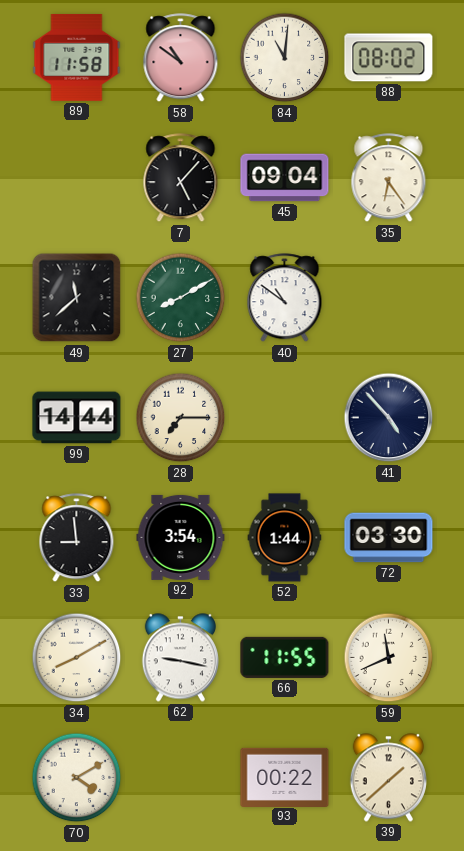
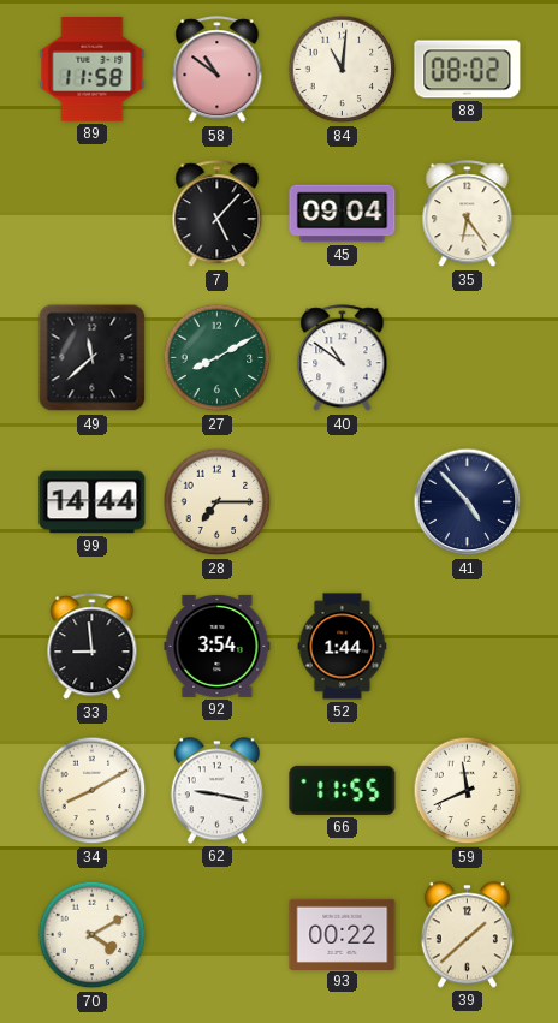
72: 03:30 -> none (389, 538)
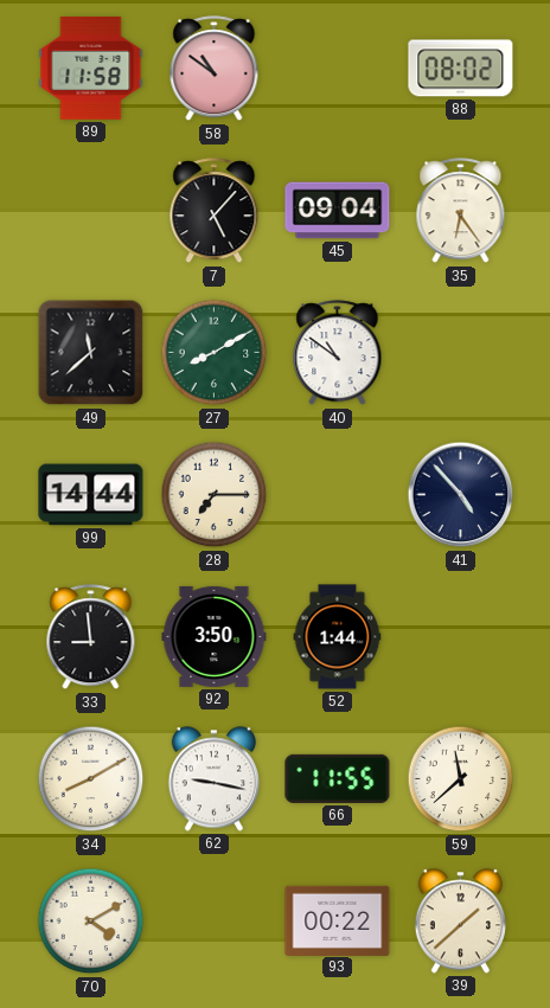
84: 11:01 -> none (343, 70)
92: 3:54 -> 3:50 (215, 636)
59: 11:41 -> 11:38 (461, 779)
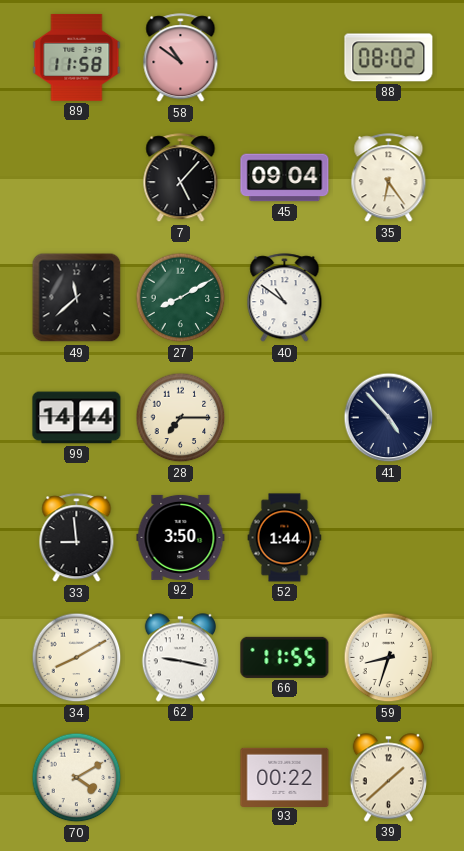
59: 11:38 -> 8:33 (389, 658)
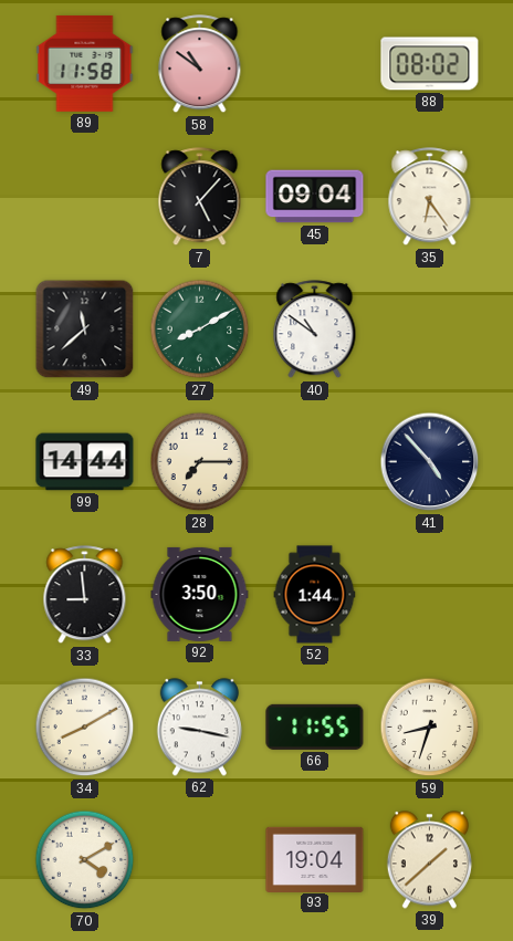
93: 00:22 -> 19:04 (315, 859)
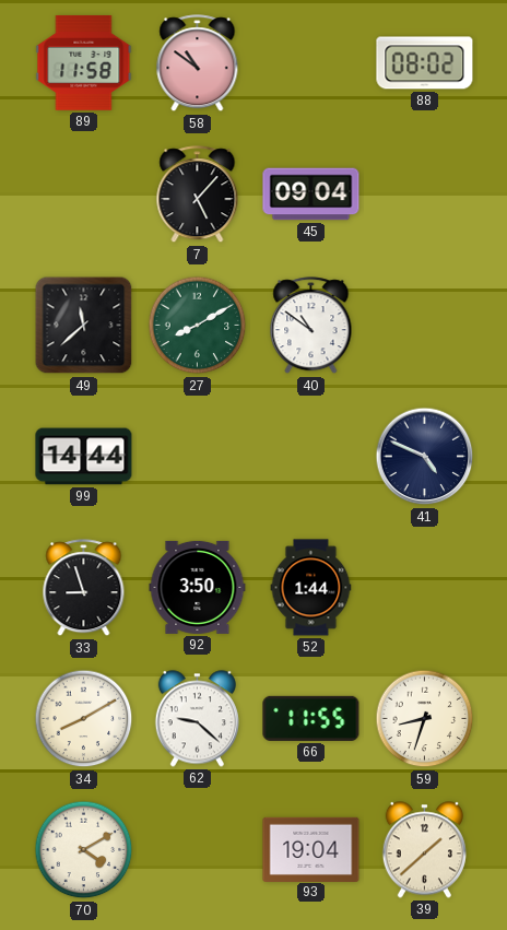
35: 6:24 -> none (430, 197)
28: 7:15 -> none (200, 462)
41: 4:53 -> 4:49 (425, 457)
33: 8:59 -> 8:57 (84, 588)
62: 9:17 -> 9:22 (197, 719)
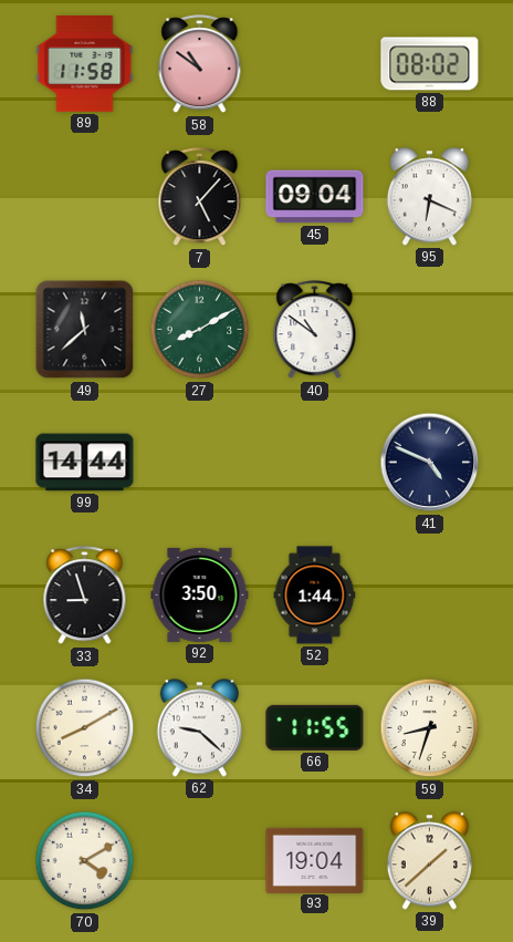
95: none -> 6:19 (429, 197)
